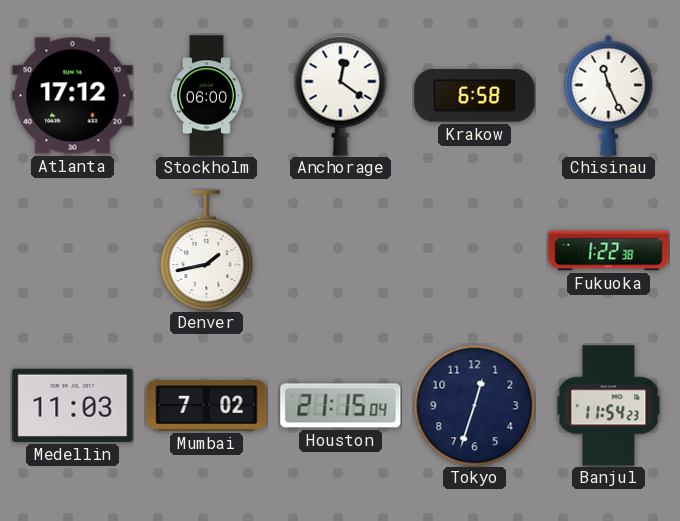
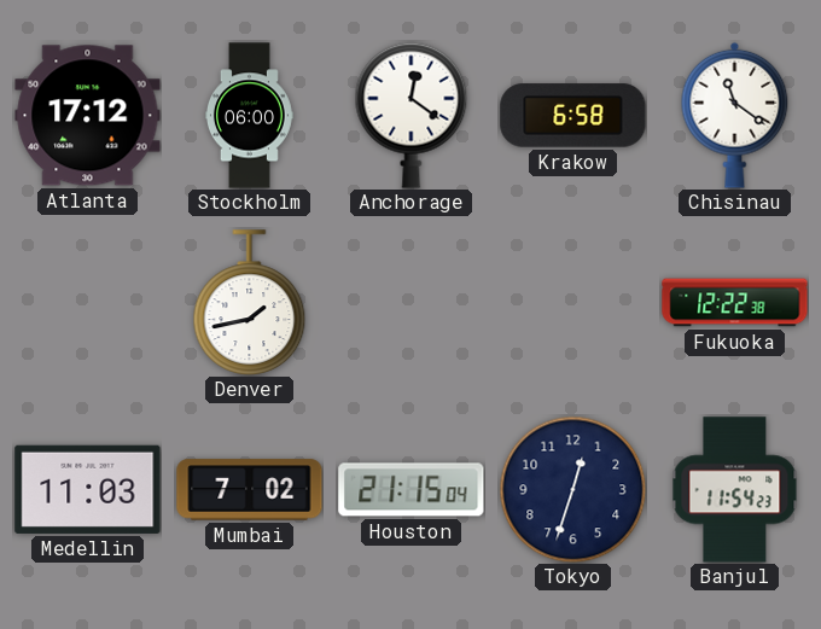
Chisinau: 11:26 -> 11:21 (735, 115)
Fukuoka: 1:22 -> 12:22 (735, 303)
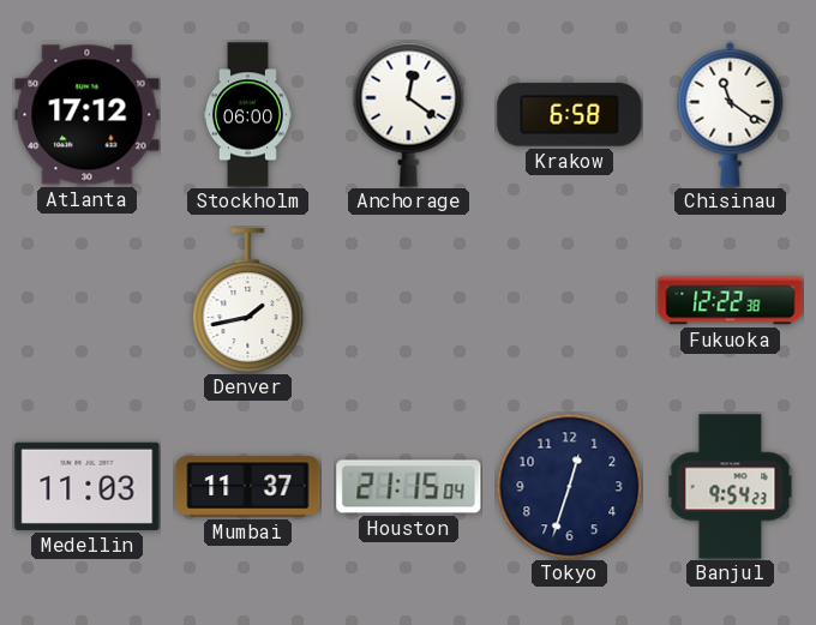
Mumbai: 7:02 -> 11:37 (248, 487)
Banjul: 11:54 -> 9:54 (731, 487)
